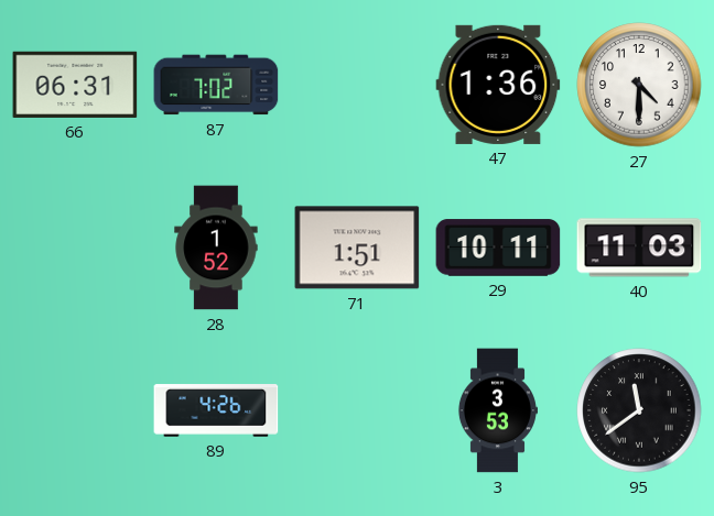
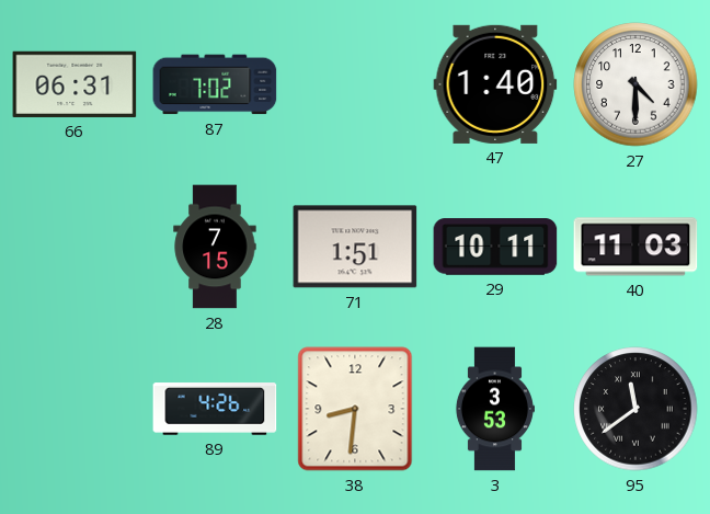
47: 1:36 -> 1:40 (495, 84)
28: 1:52 -> 7:15 (215, 247)
38: none -> 8:31 (355, 409)
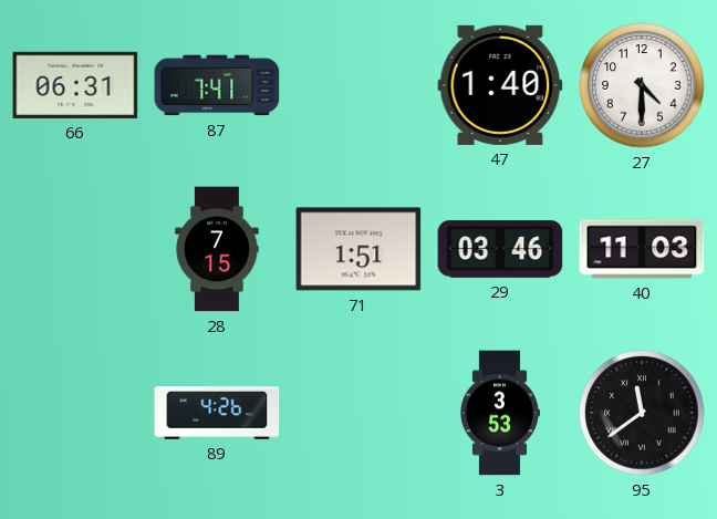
87: 7:02 -> 7:41 (217, 85)
29: 10:11 -> 03:46 (500, 249)
38: 8:31 -> none (355, 409)
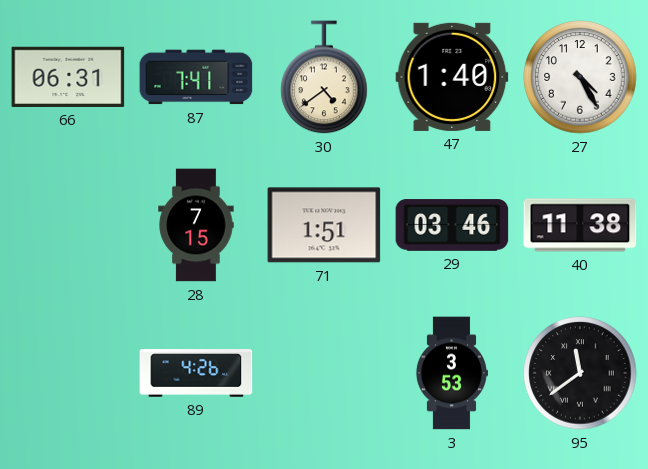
30: none -> 4:39 (324, 77)
27: 4:30 -> 4:25 (580, 77)
40: 11:03 -> 11:38 (580, 225)
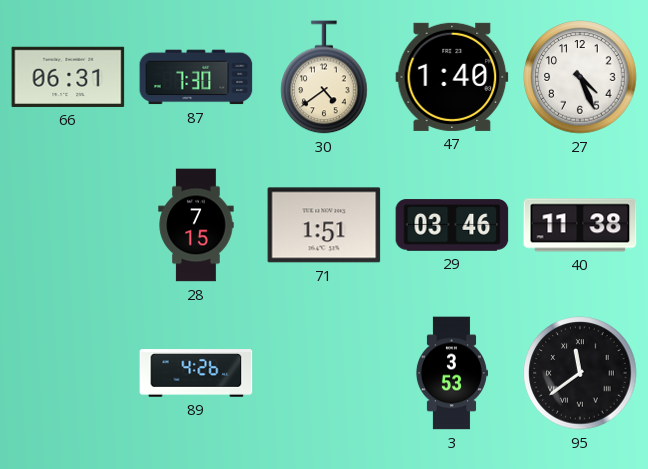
87: 7:41 -> 7:30 (196, 77)
27: 4:25 -> 4:26 (580, 77)
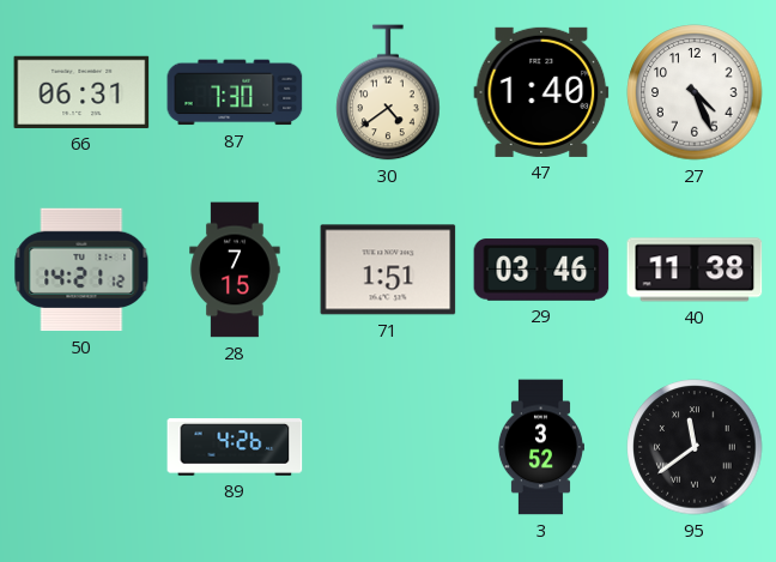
50: none -> 14:21 (81, 270)
3: 3:53 -> 3:52 (540, 447)
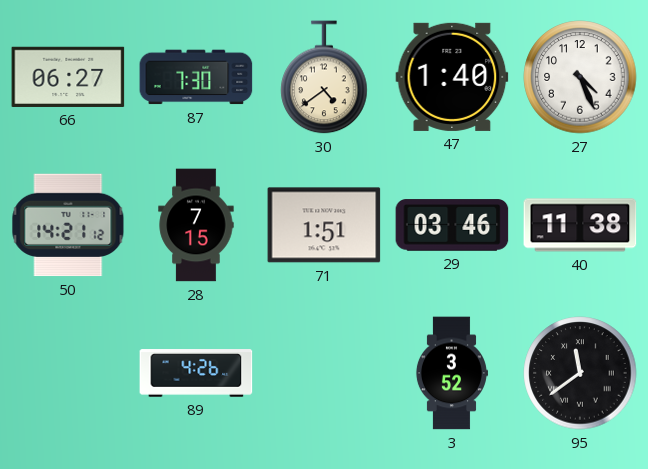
66: 06:31 -> 06:27 (68, 77)
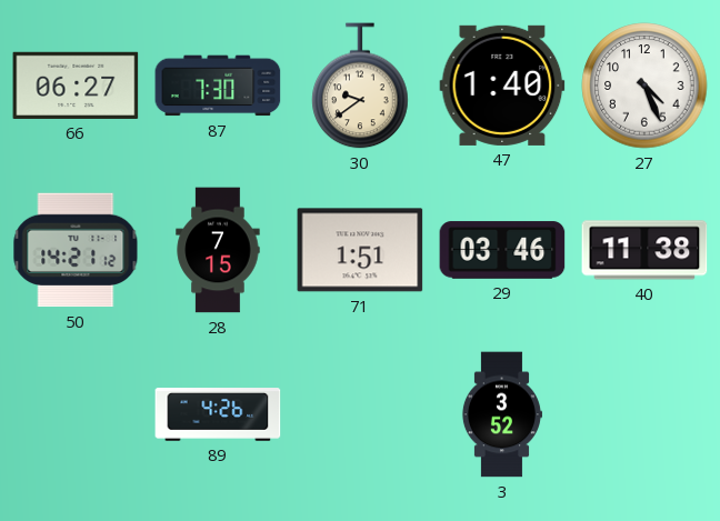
30: 4:39 -> 9:39 (360, 86)
95: 11:39 -> none (580, 373)
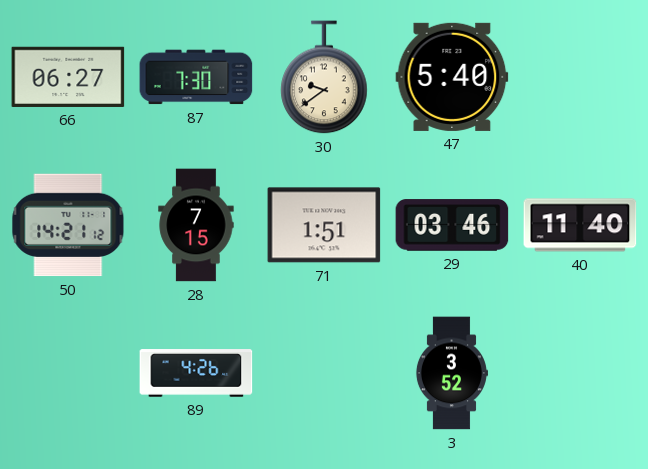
47: 1:40 -> 5:40 (452, 77)
27: 4:26 -> none (644, 86)
40: 11:38 -> 11:40 (580, 225)
